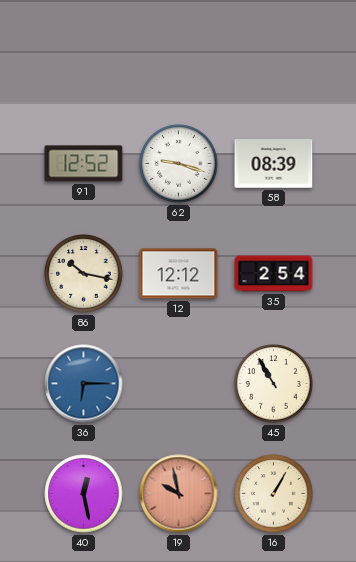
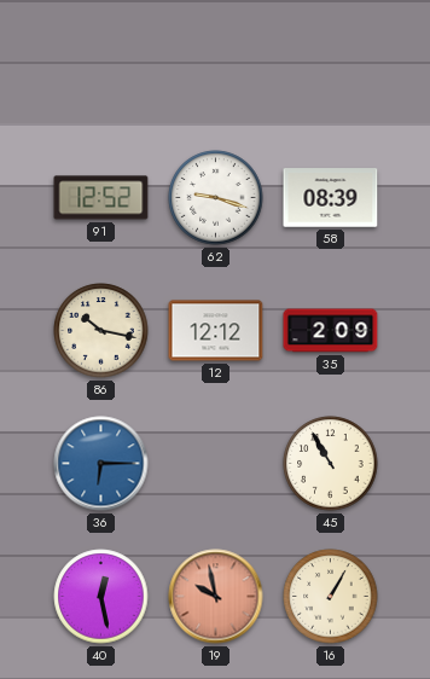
35: 2:54 -> 2:09 (331, 331)
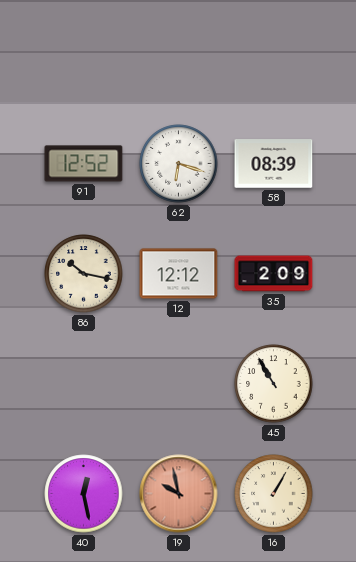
62: 9:18 -> 6:18 (179, 164)
36: 6:15 -> none (101, 464)
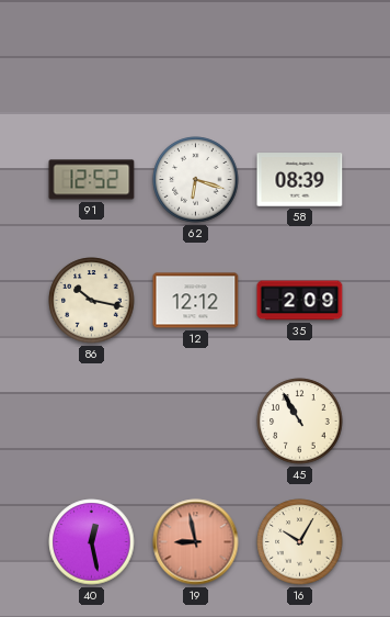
19: 9:58 -> 8:58 (196, 542)
16: 1:05 -> 10:05 (300, 542)
